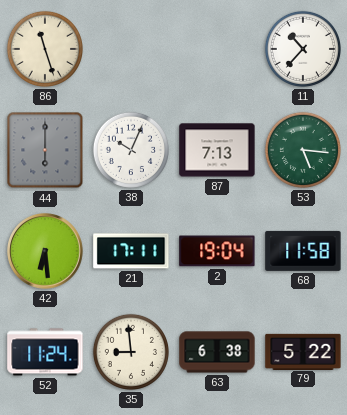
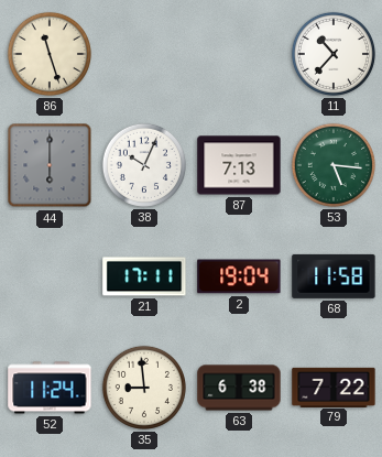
42: 6:29 -> none (46, 252)
79: 5:22 -> 7:22 (334, 387)
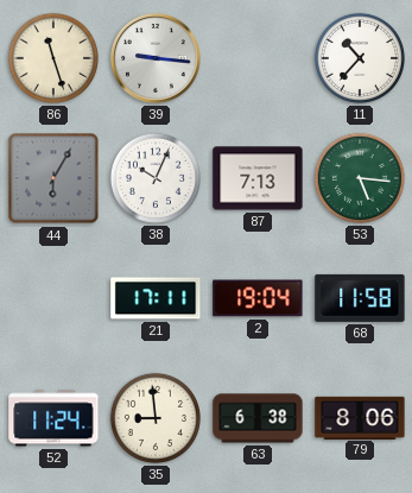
39: none -> 9:16 (157, 59)
44: 6:00 -> 6:05 (53, 178)
79: 7:22 -> 8:06 (360, 417)
